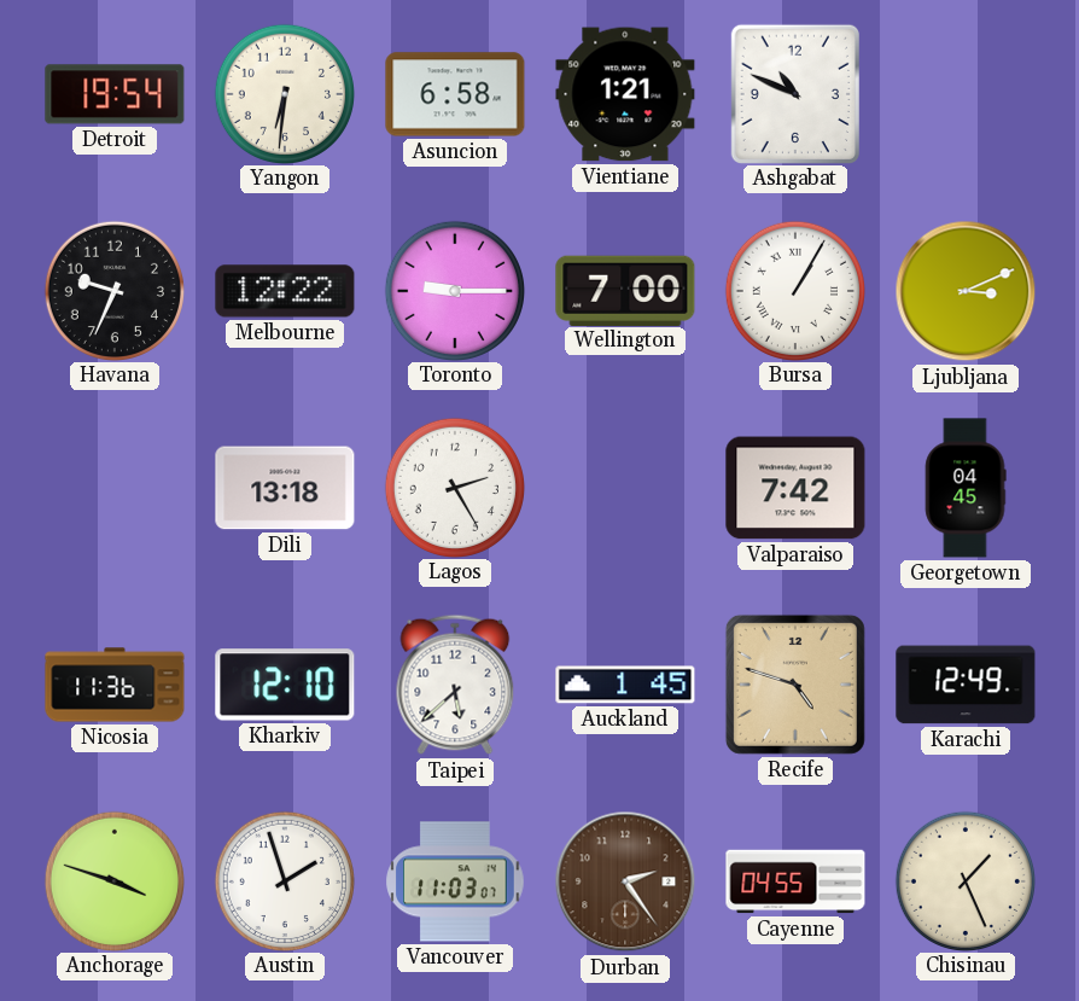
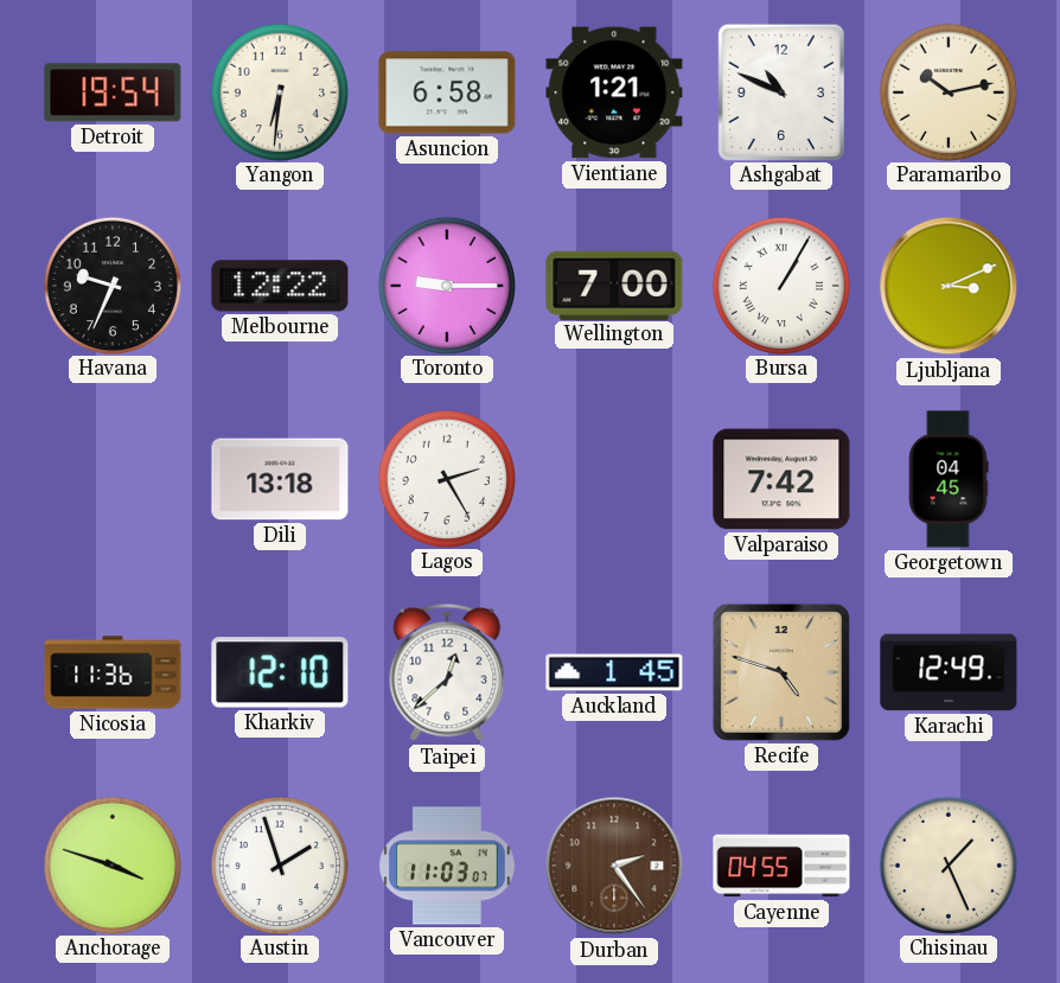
Paramaribo: none -> 10:13 (947, 91)
Taipei: 5:38 -> 12:38 (447, 672)
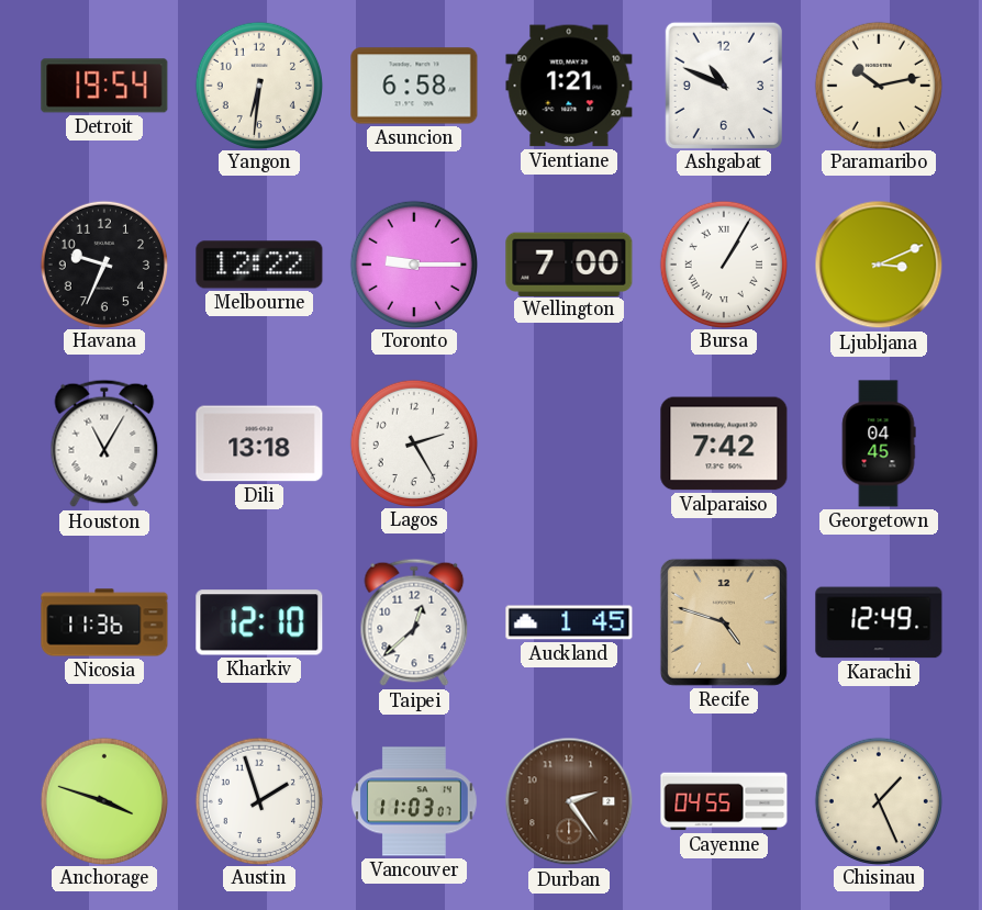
Houston: none -> 11:05 (104, 443)
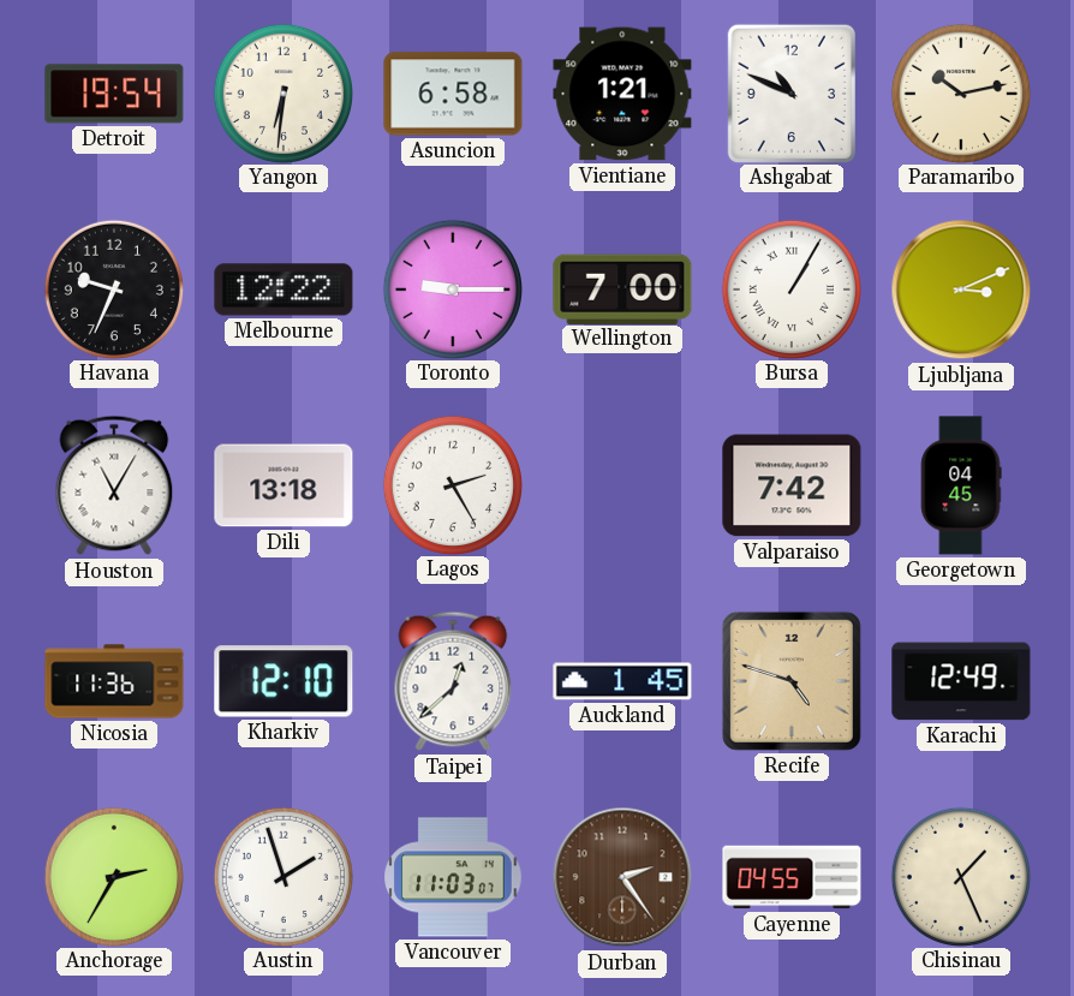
Anchorage: 3:48 -> 2:35 (113, 876)
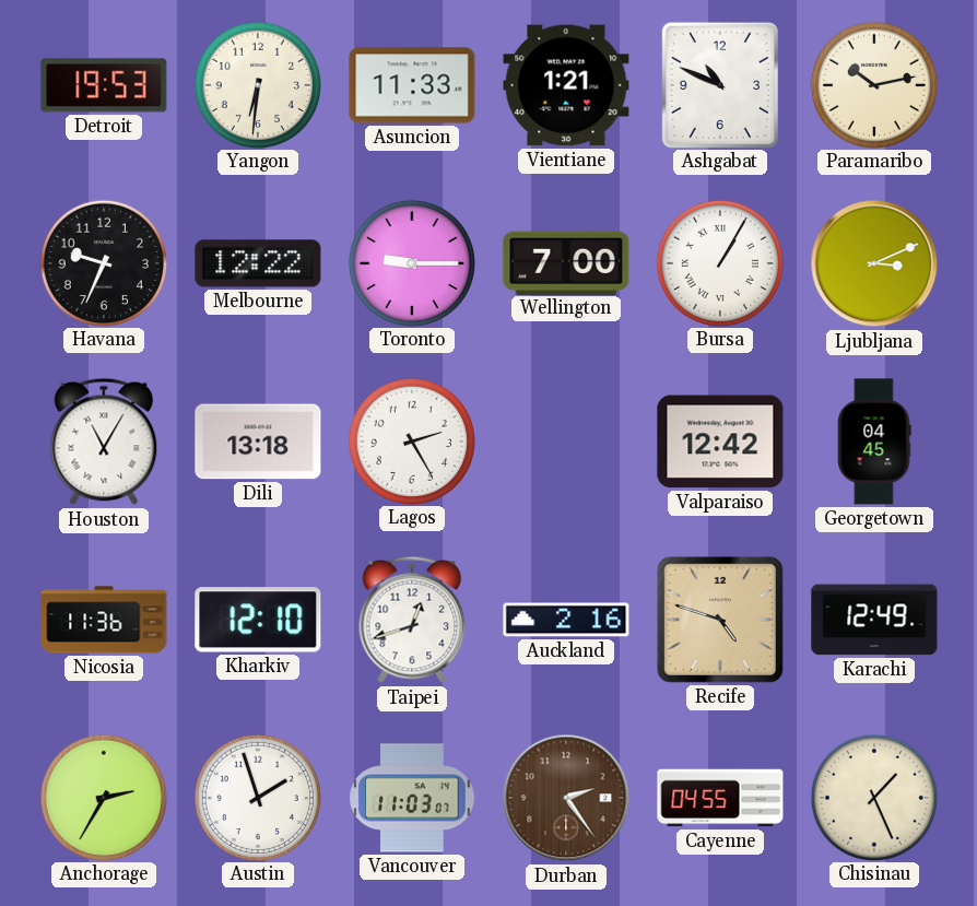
Detroit: 19:54 -> 19:53 (104, 85)
Asuncion: 6:58 -> 11:33 (412, 85)
Valparaiso: 7:42 -> 12:42 (720, 442)
Taipei: 12:38 -> 12:42 (412, 620)
Auckland: 1:45 -> 2:16 (566, 620)
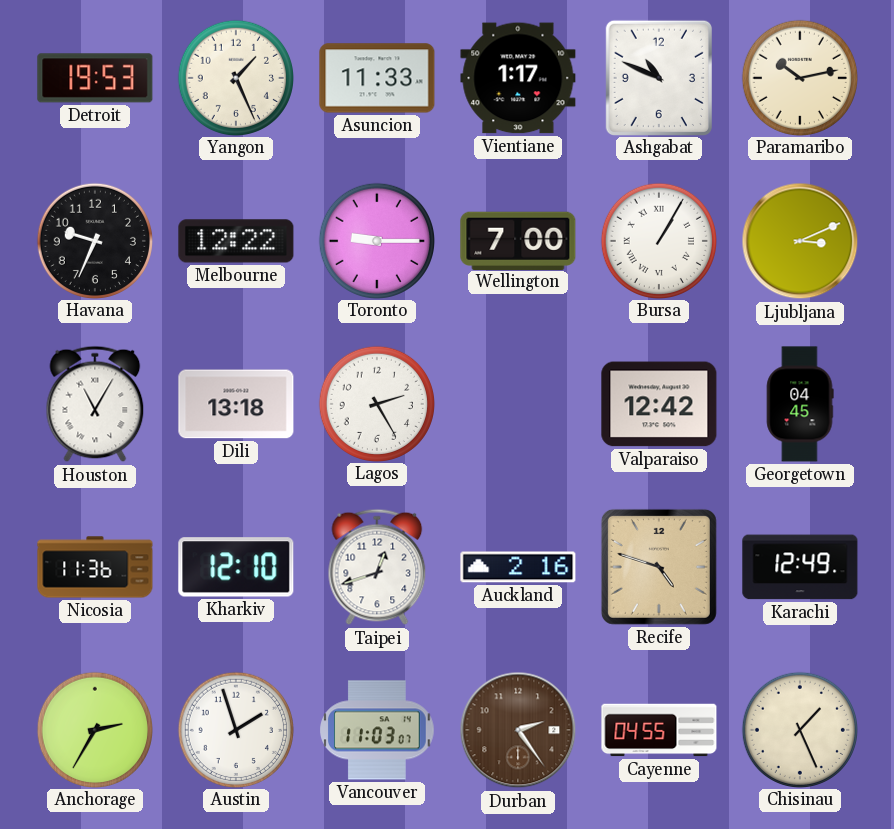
Yangon: 6:31 -> 1:26 (235, 77)
Vientiane: 1:21 -> 1:17 (518, 78)
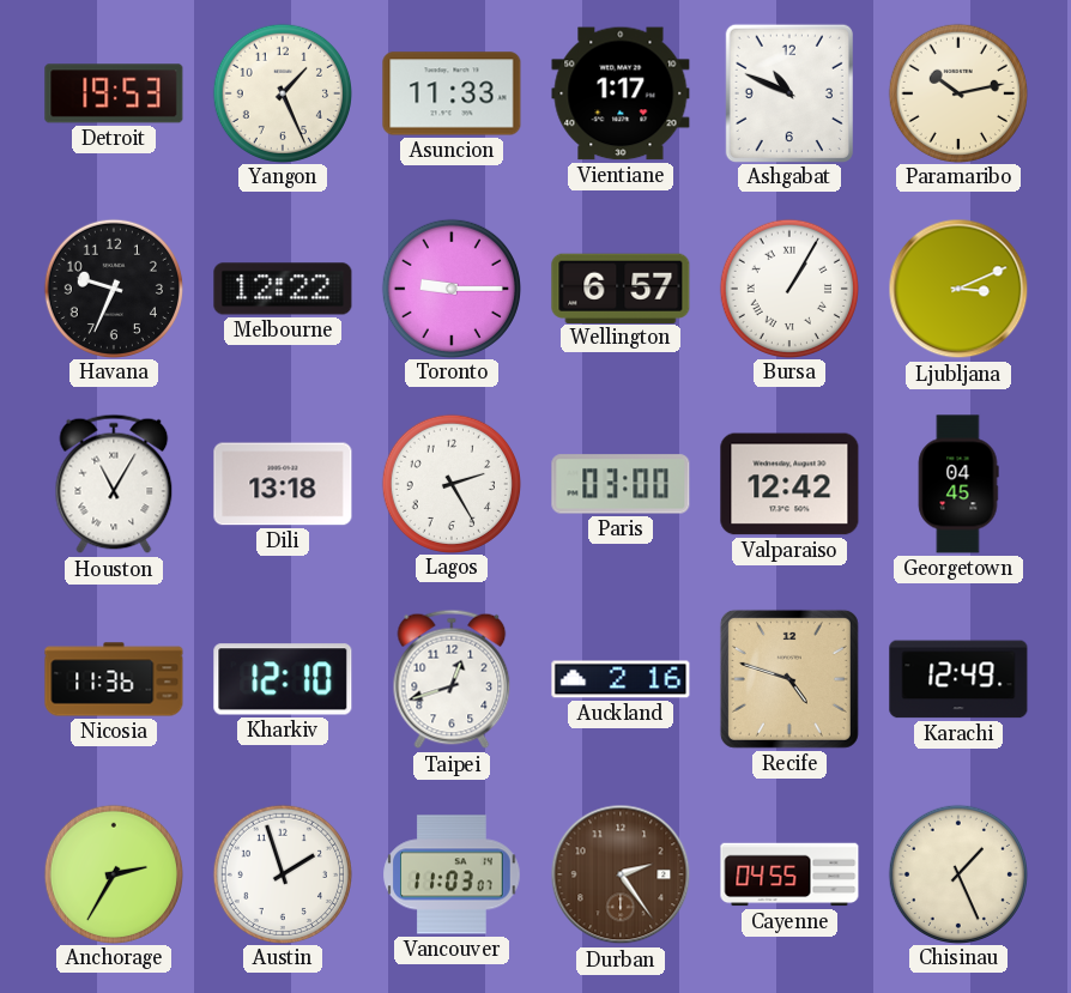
Wellington: 7:00 -> 6:57 (621, 287)
Paris: none -> 03:00 (621, 484)
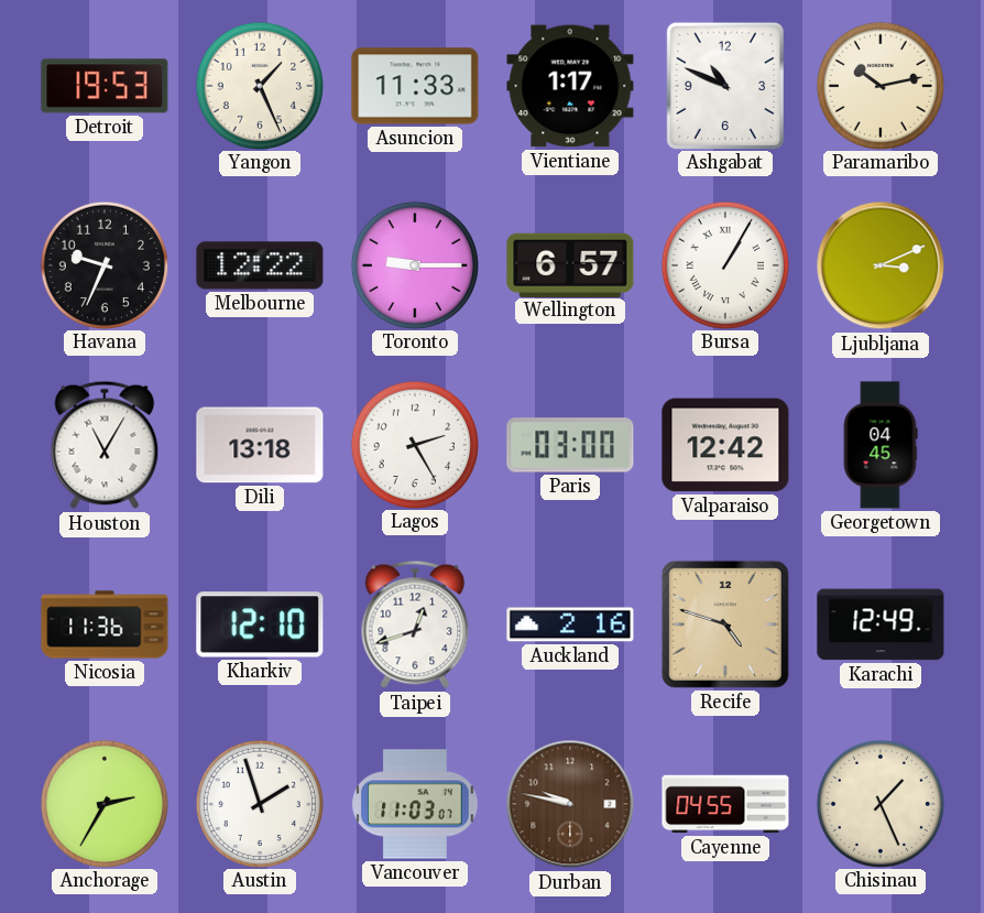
Durban: 2:24 -> 9:47 (570, 804)
